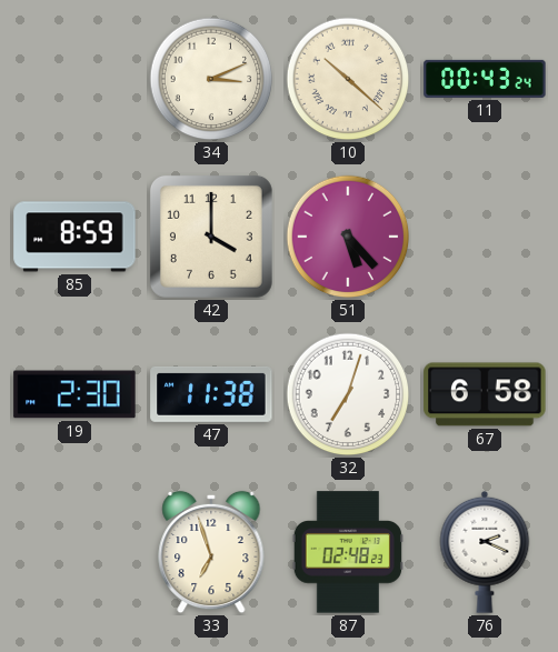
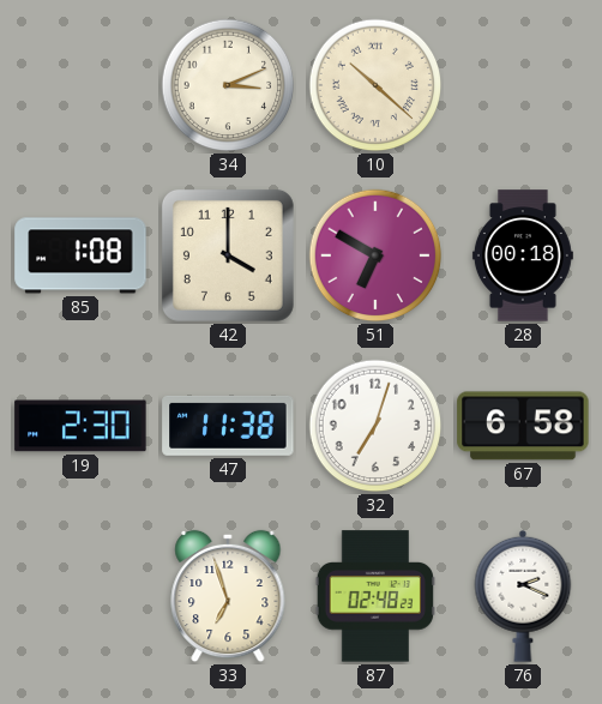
11: 00:43 -> none (485, 79)
85: 8:59 -> 1:08 (80, 255)
51: 5:23 -> 6:50 (375, 255)
28: none -> 00:18 (523, 255)
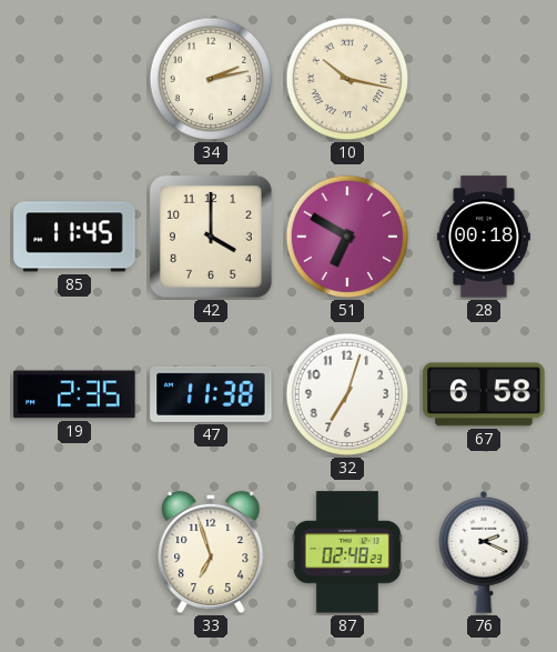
34: 3:11 -> 2:13 (211, 79)
10: 10:22 -> 10:17 (347, 79)
85: 1:08 -> 11:45 (74, 237)
19: 2:30 -> 2:35 (74, 394)
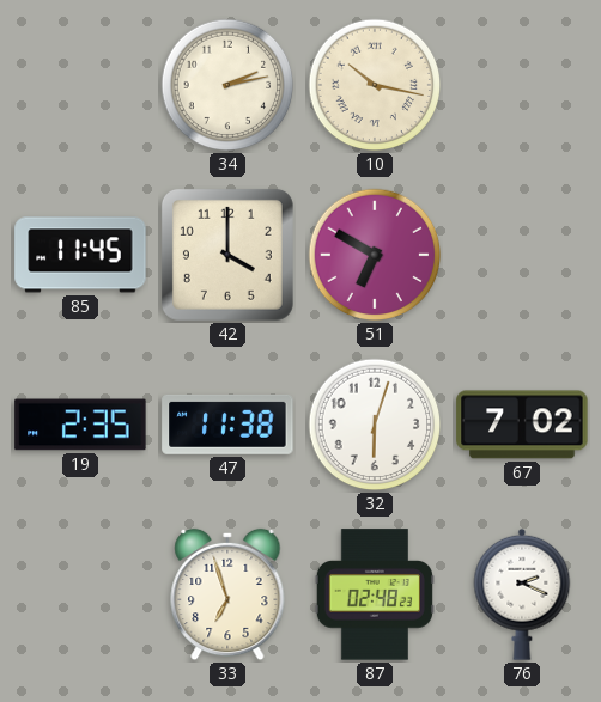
28: 00:18 -> none (484, 237)
32: 7:03 -> 6:03 (375, 425)
67: 6:58 -> 7:02 (522, 425)
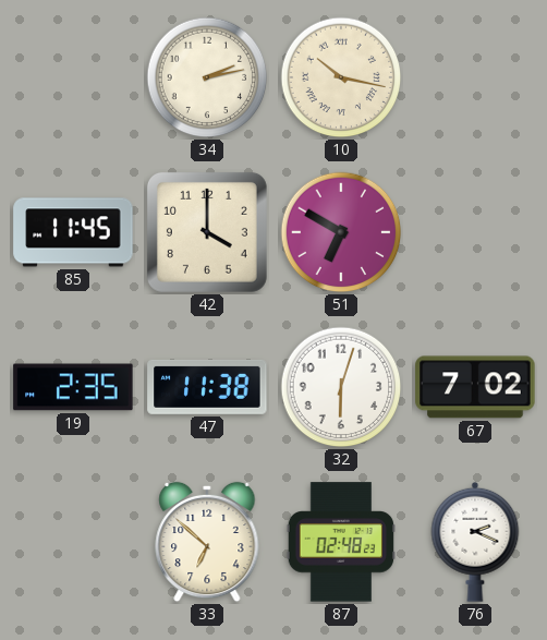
33: 6:57 -> 6:52 (207, 542)
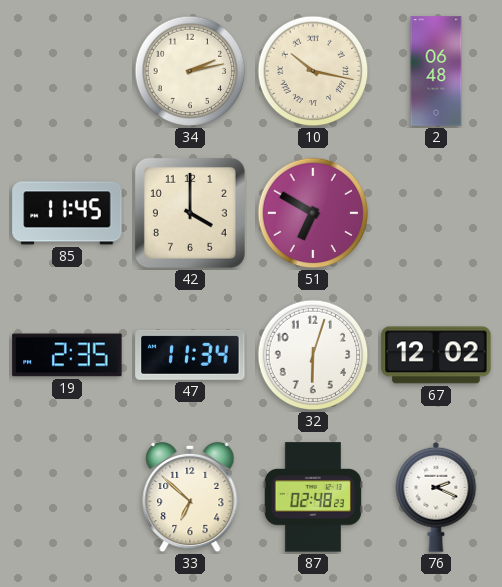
2: none -> 06:48 (436, 71)
47: 11:38 -> 11:34 (190, 355)
67: 7:02 -> 12:02 (436, 355)
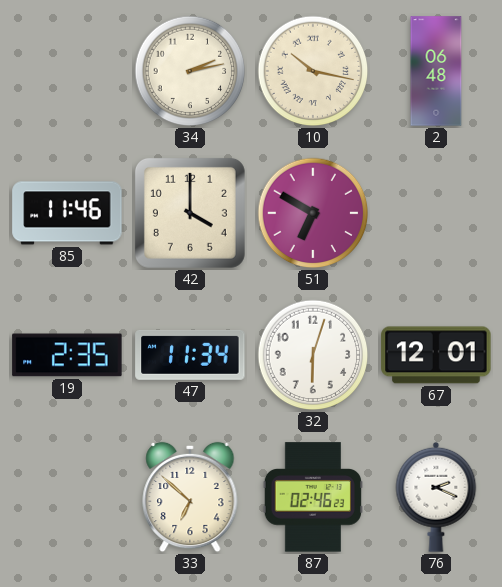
85: 11:45 -> 11:46 (67, 213)
67: 12:02 -> 12:01 (436, 355)
87: 02:48 -> 02:46 (313, 497)
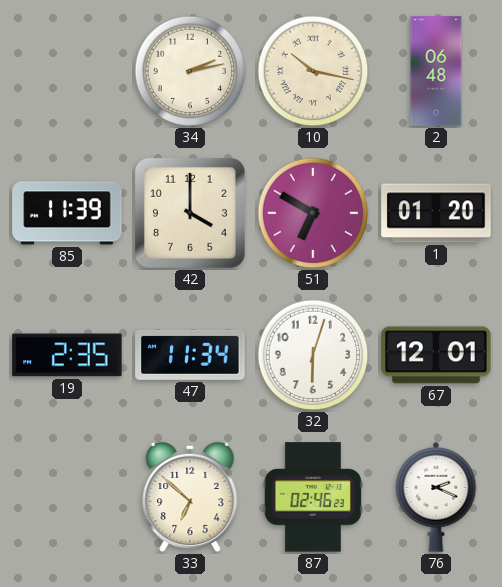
85: 11:46 -> 11:39 (67, 213)
1: none -> 01:20 (436, 213)
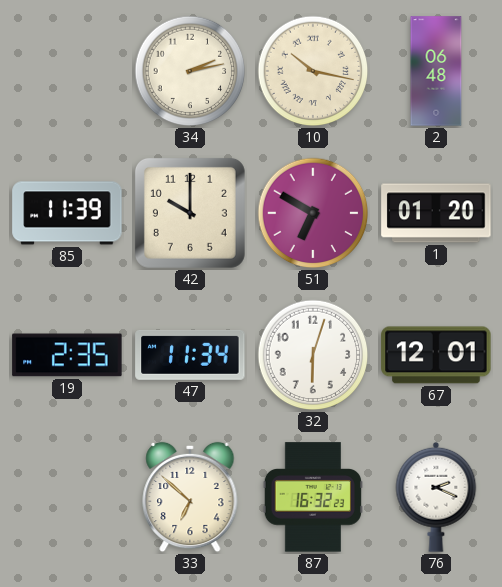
42: 4:00 -> 10:00 (190, 213)
87: 02:46 -> 16:32 (313, 497)
